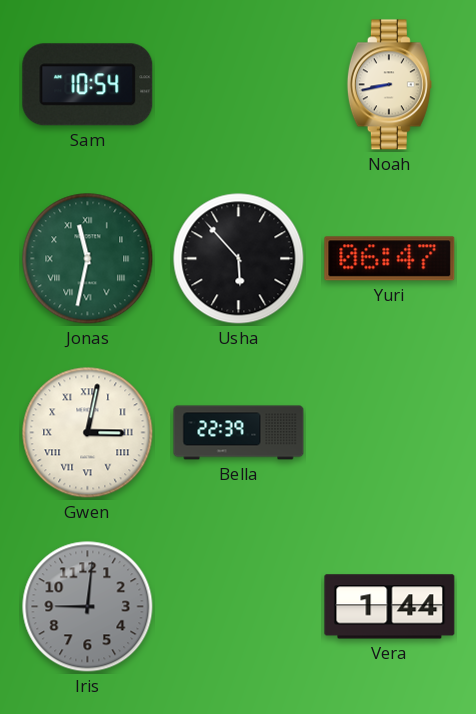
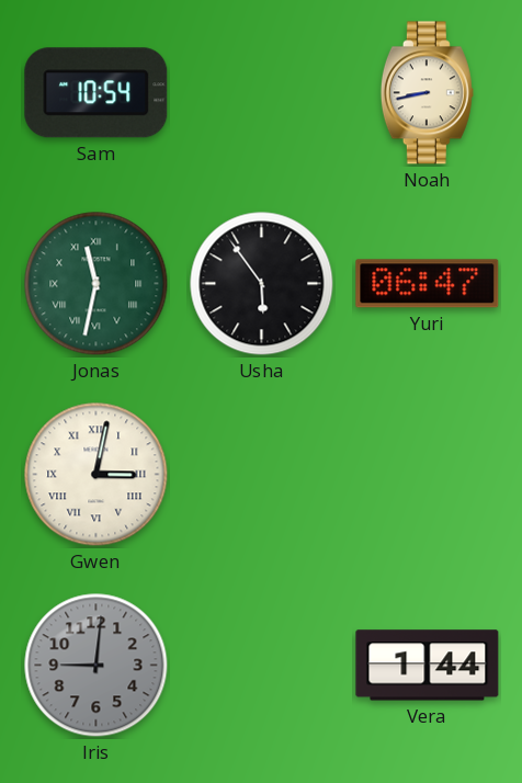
Usha: 5:53 -> 5:54 (262, 284)
Bella: 22:39 -> none (239, 433)
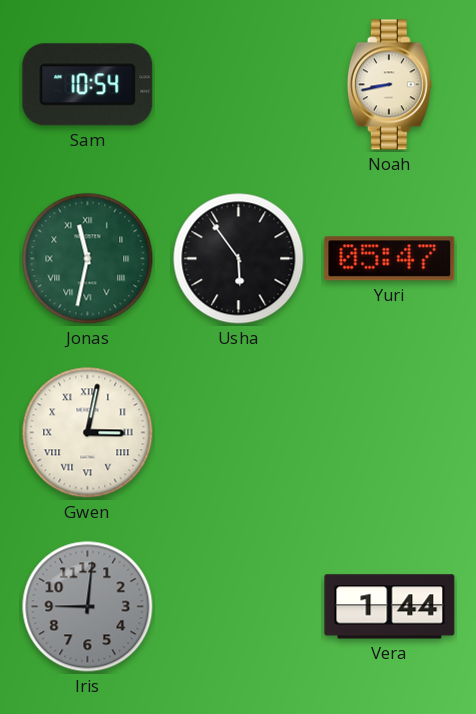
Yuri: 06:47 -> 05:47 (390, 259)
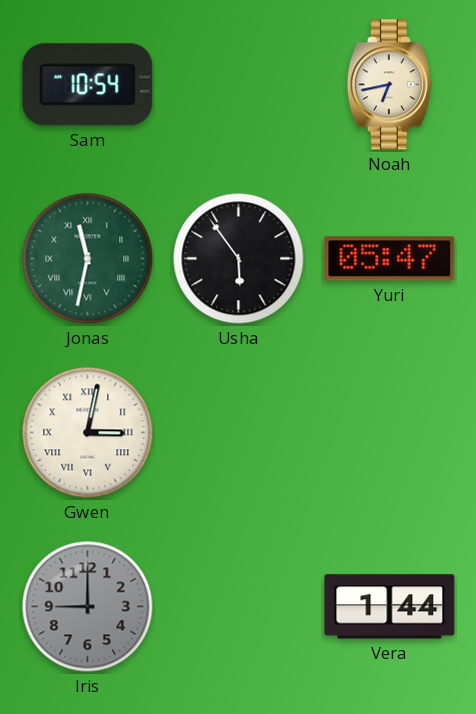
Noah: 8:43 -> 6:43 (389, 85)
Iris: 9:01 -> 9:00 (88, 607)
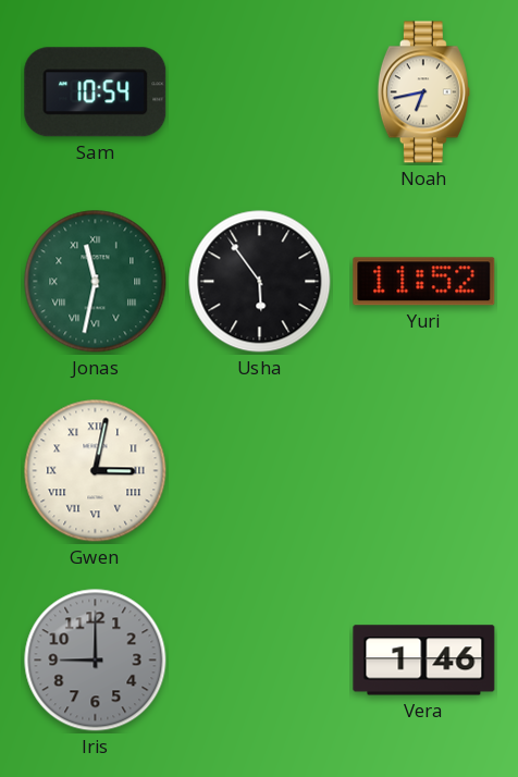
Yuri: 05:47 -> 11:52 (424, 282)
Vera: 1:44 -> 1:46 (424, 661)
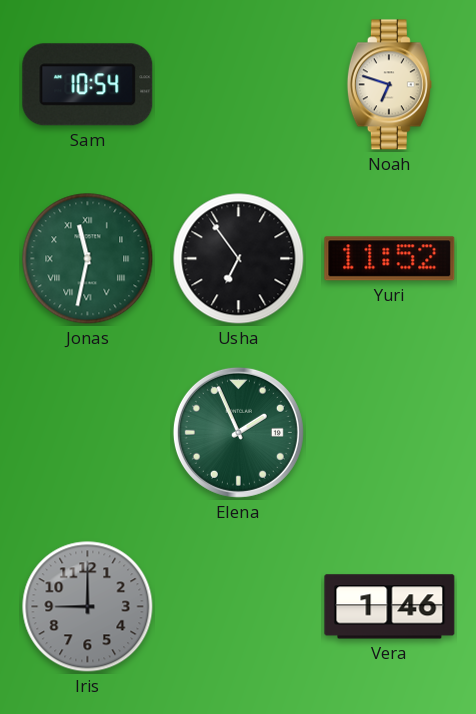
Noah: 6:43 -> 6:48 (389, 85)
Usha: 5:54 -> 6:54 (239, 259)
Gwen: 3:02 -> none (96, 471)
Elena: none -> 1:56 (238, 432)
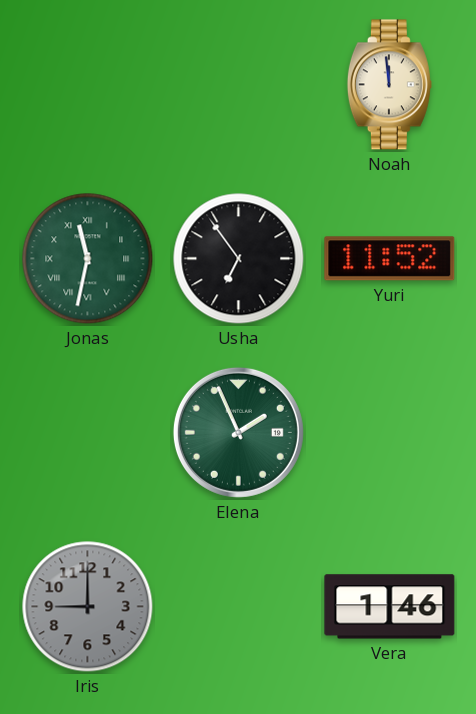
Sam: 10:54 -> none (88, 85)
Noah: 6:48 -> 11:59 (389, 85)
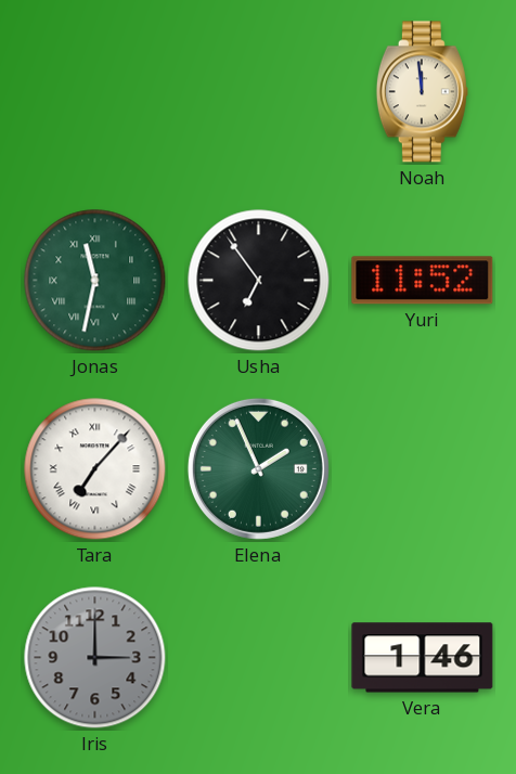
Tara: none -> 7:07 (95, 469)
Iris: 9:00 -> 3:00 (95, 658)
